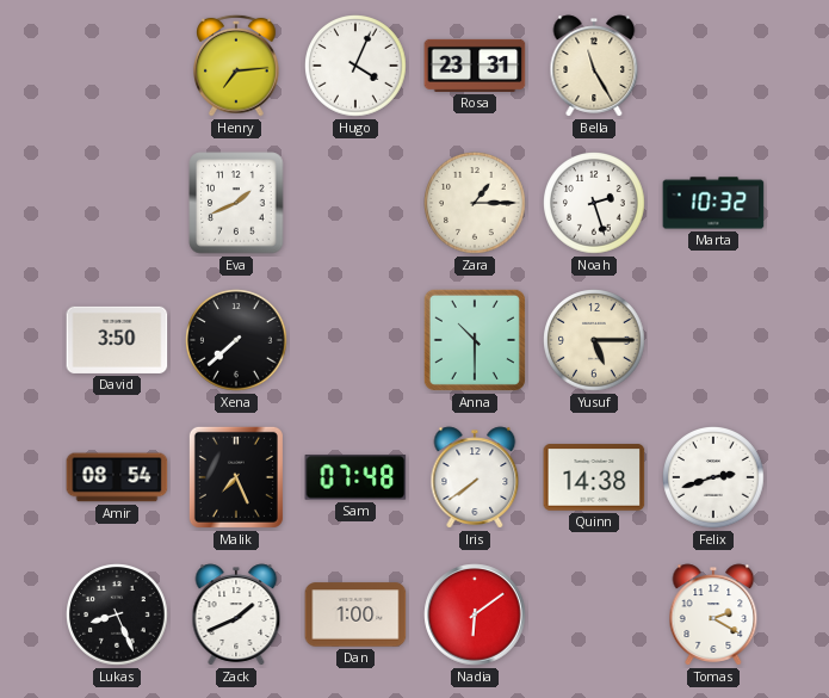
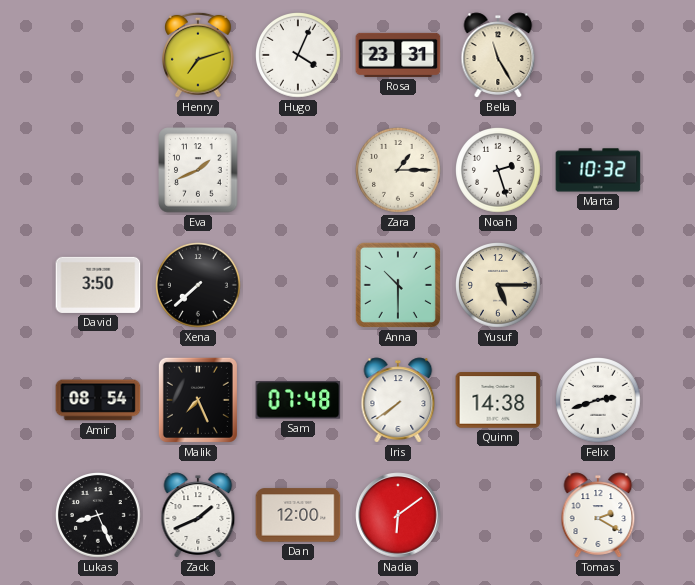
Henry: 7:14 -> 7:12 (199, 55)
Dan: 1:00 -> 12:00 (298, 515)
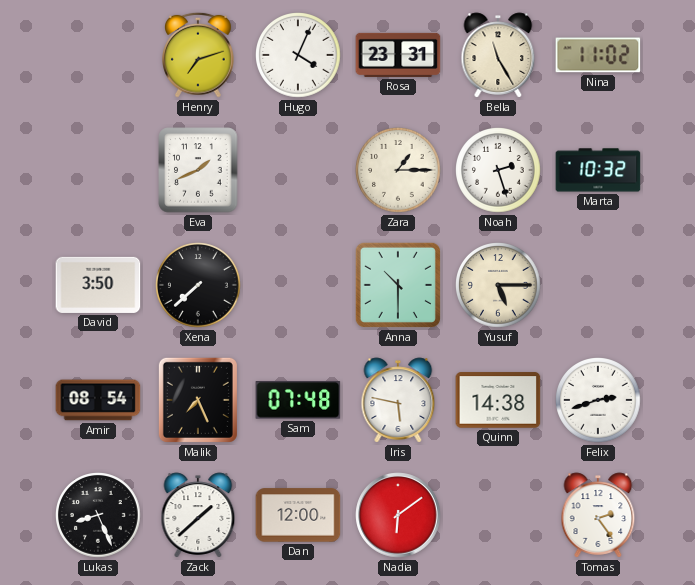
Nina: none -> 11:02 (598, 55)
Iris: 7:39 -> 5:47 (398, 400)
Zack: 1:41 -> 1:38 (198, 515)
Tomas: 2:20 -> 2:24 (598, 515)
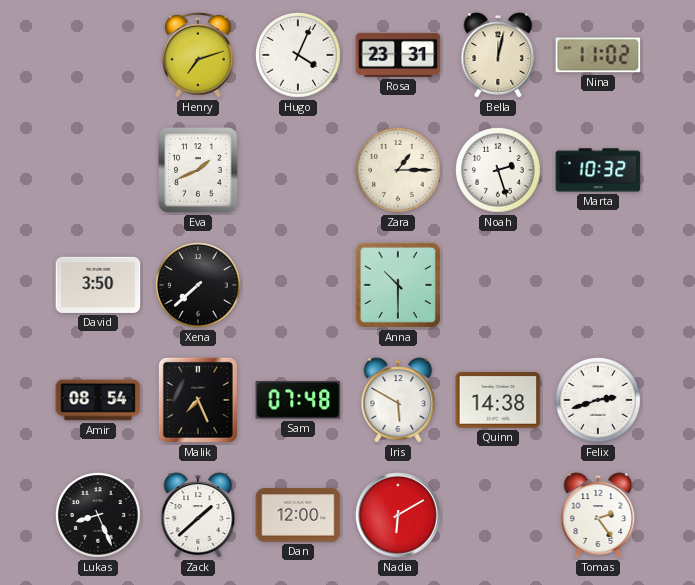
Bella: 11:25 -> 12:02 (498, 55)
Yusuf: 5:15 -> none (499, 286)
Iris: 5:47 -> 5:50 (398, 400)
Nadia: 6:09 -> 6:10 (398, 515)
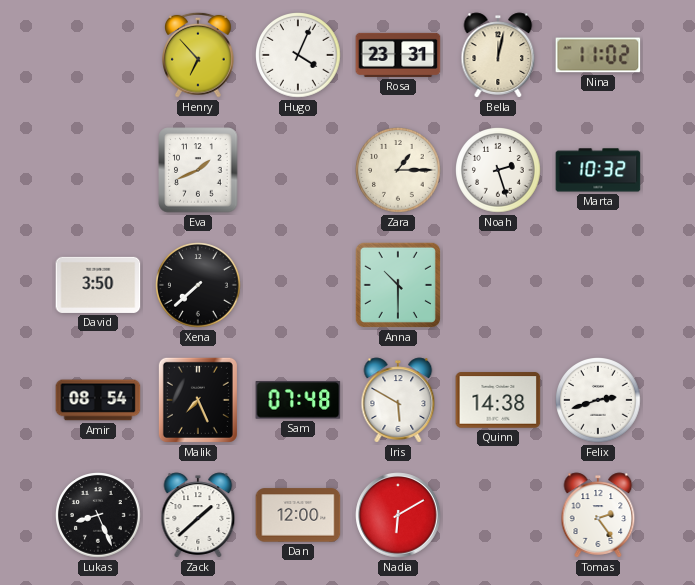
Henry: 7:12 -> 6:53 (199, 55)
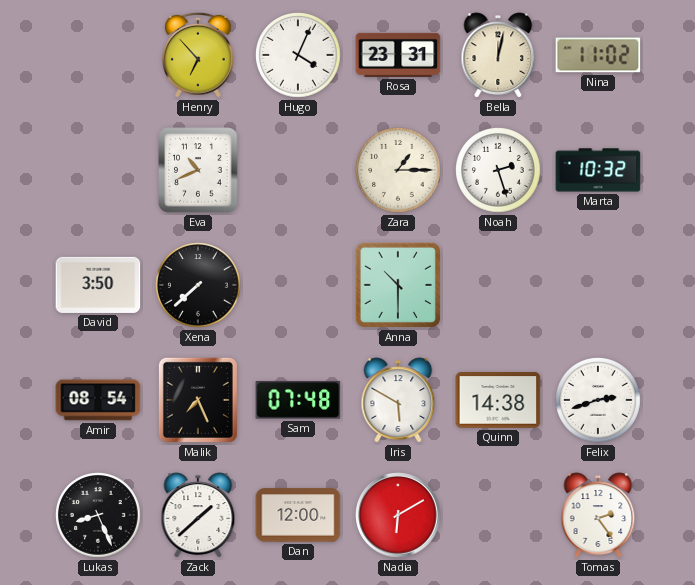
Eva: 1:41 -> 10:41 (198, 170)
